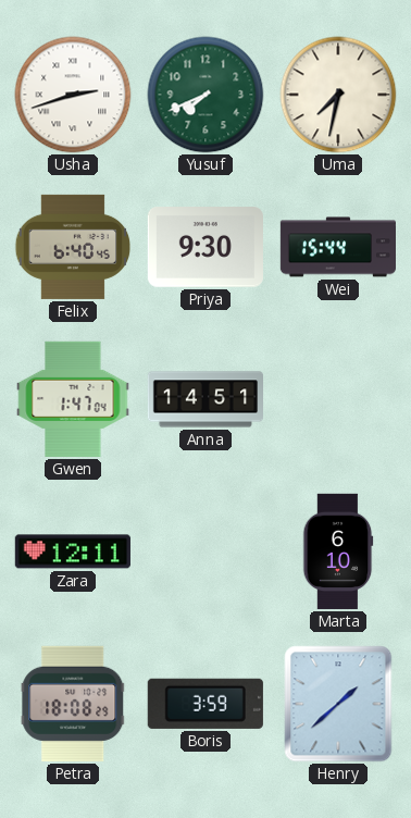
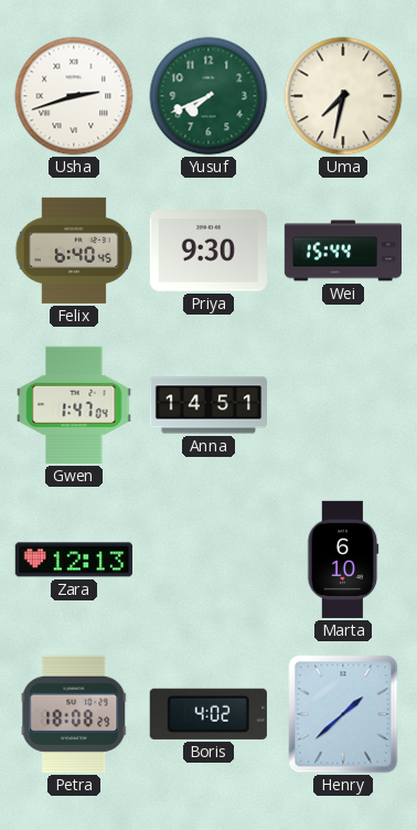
Zara: 12:11 -> 12:13 (74, 560)
Boris: 3:59 -> 4:02 (209, 714)
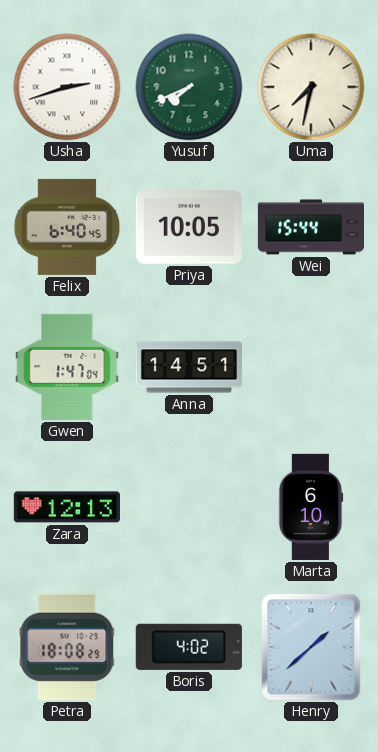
Priya: 9:30 -> 10:05 (189, 227)
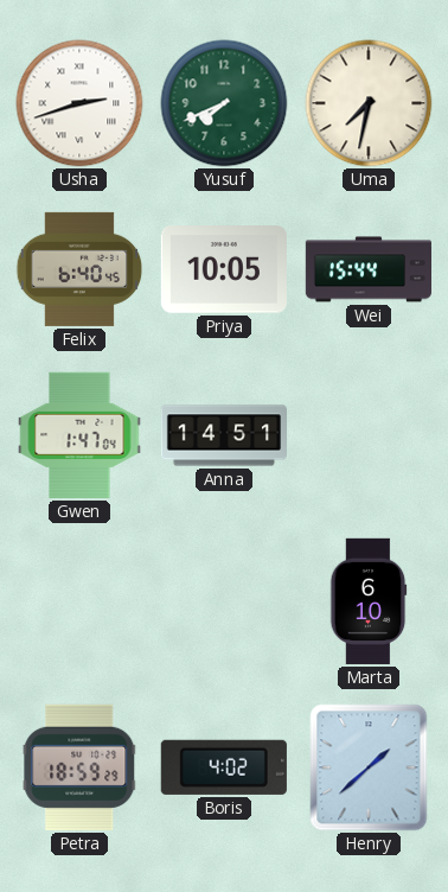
Zara: 12:13 -> none (67, 507)
Petra: 18:08 -> 18:59 (79, 767)
